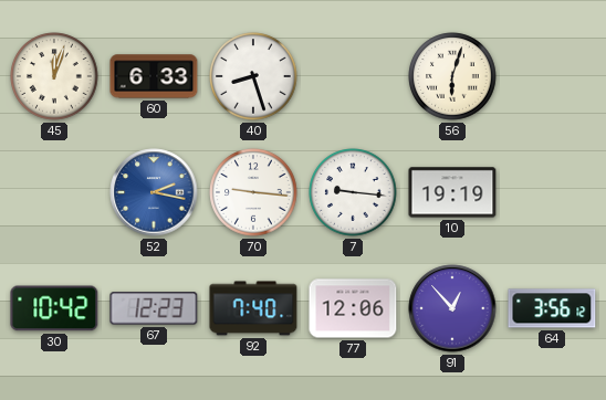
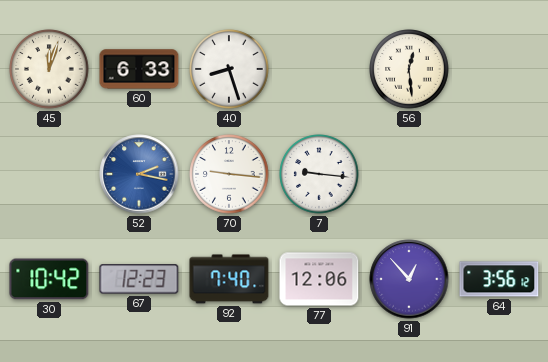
56: 6:03 -> 12:29 (409, 69)
10: 19:19 -> none (452, 192)
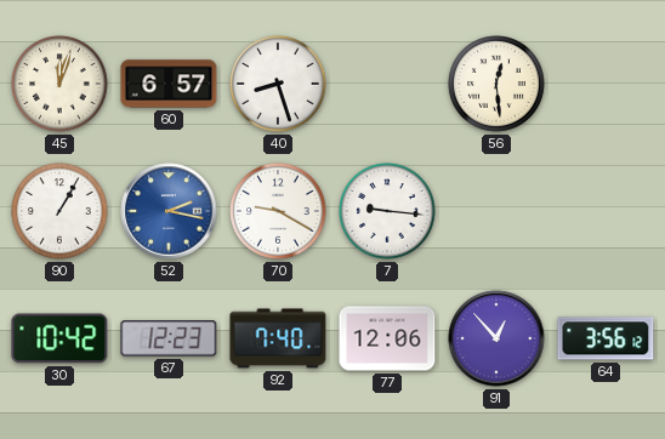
60: 6:33 -> 6:57 (169, 84)
90: none -> 1:05 (59, 211)
70: 9:16 -> 9:20 (278, 211)
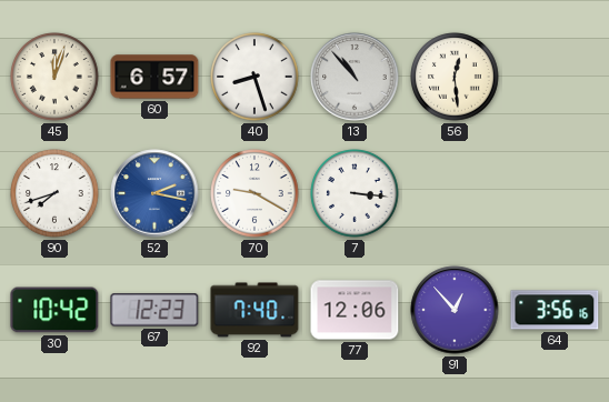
13: none -> 10:53 (355, 77)
90: 1:05 -> 7:42 (54, 193)
7: 9:16 -> 3:16 (355, 193)
64: 3:56:12 -> 3:56:16 (555, 310)
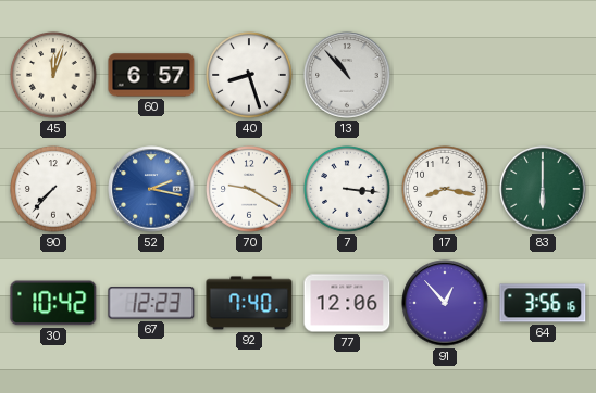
56: 12:29 -> none (455, 77)
90: 7:42 -> 7:37 (53, 189)
17: none -> 8:17 (445, 189)
83: none -> 6:00 (543, 189)
